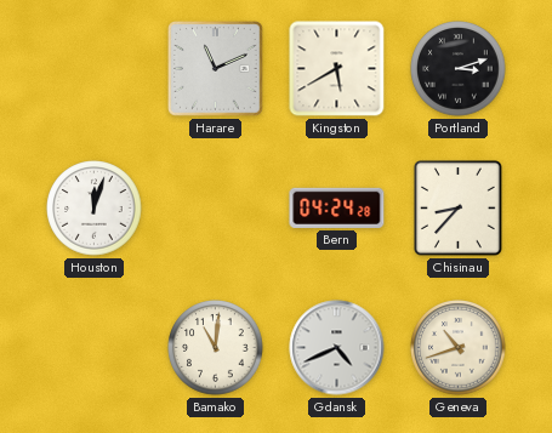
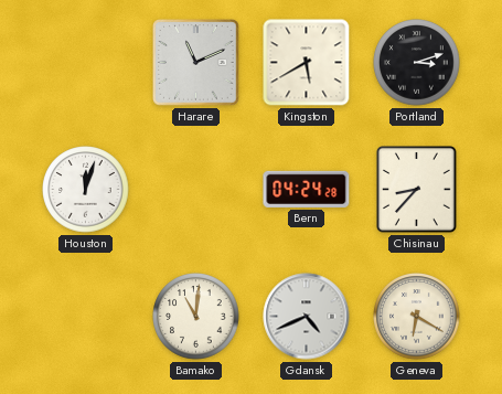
Geneva: 10:42 -> 6:20 (417, 317)
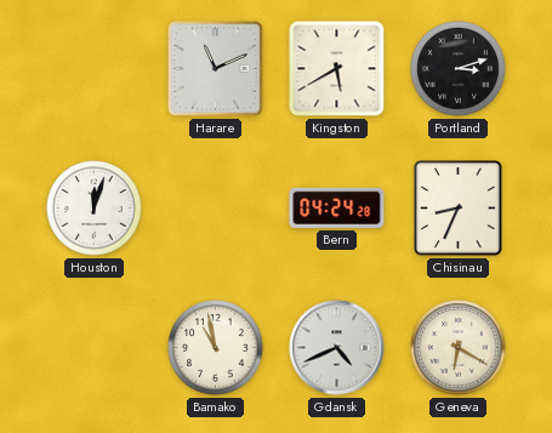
Chisinau: 8:37 -> 8:34 (457, 209)
Bamako: 11:01 -> 10:58 (216, 348)
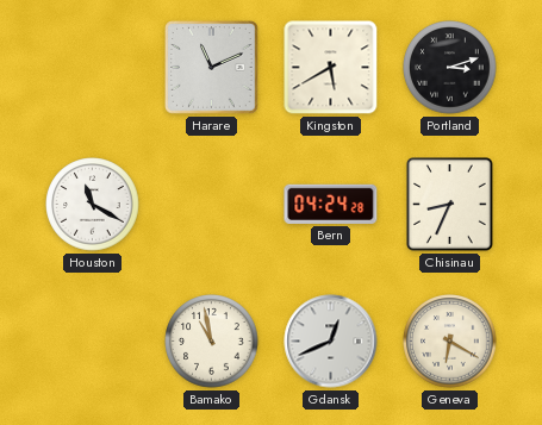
Houston: 12:03 -> 11:20 (93, 205)
Gdansk: 4:41 -> 12:41 (331, 342)
